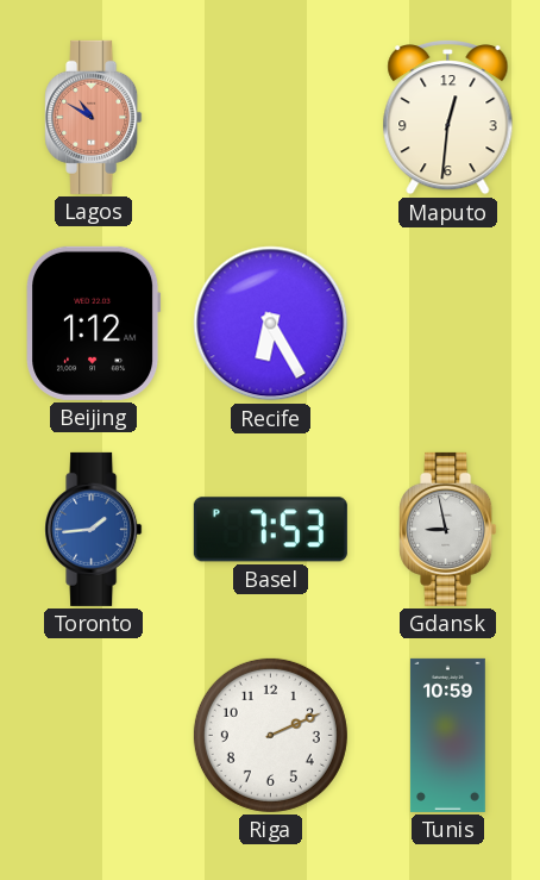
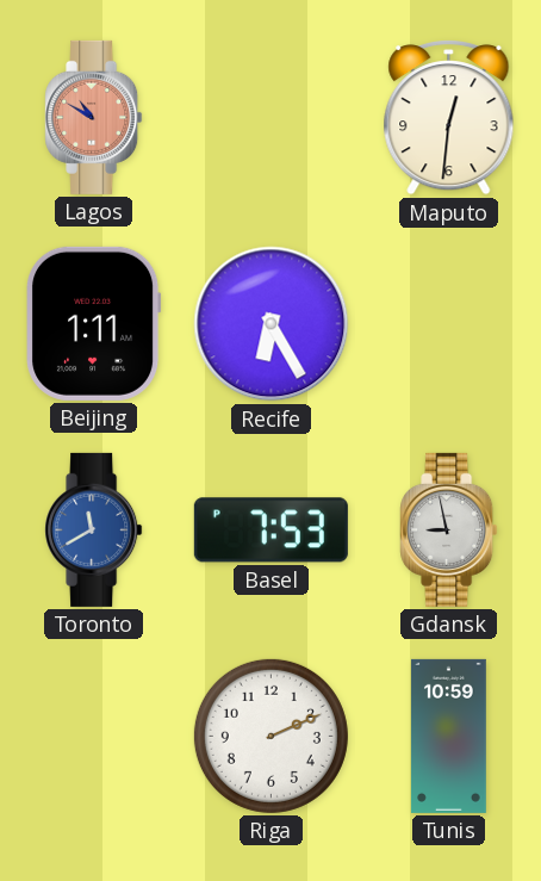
Beijing: 1:12 -> 1:11 (94, 323)
Toronto: 1:44 -> 11:40 (94, 529)
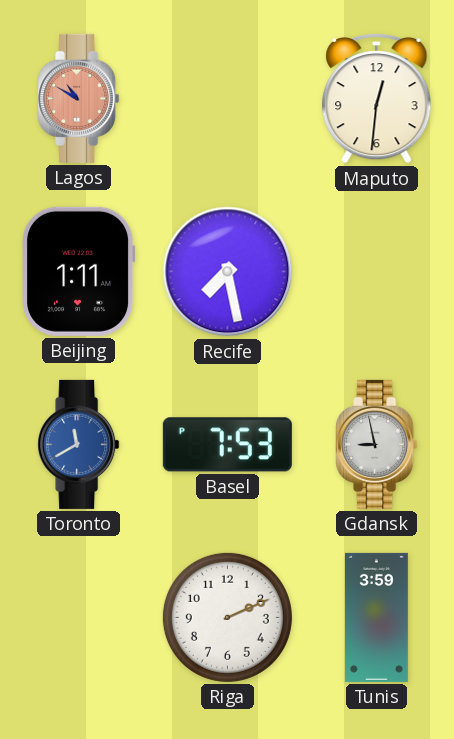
Recife: 6:25 -> 7:28 (228, 272)
Tunis: 10:59 -> 3:59 (376, 617)
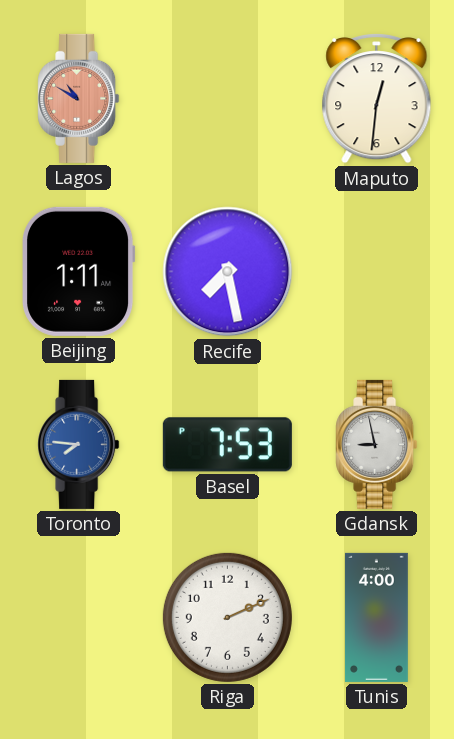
Toronto: 11:40 -> 7:46 (79, 444)
Tunis: 3:59 -> 4:00 (376, 617)
